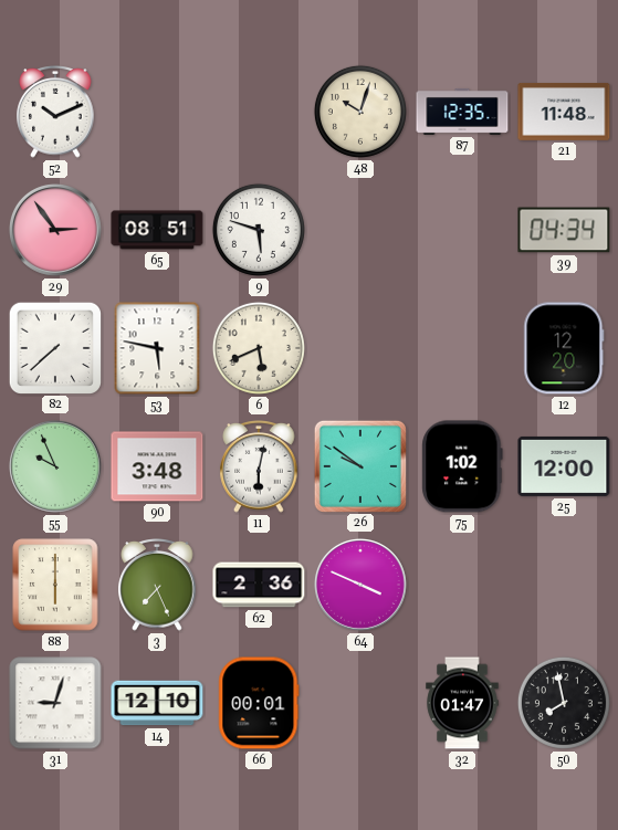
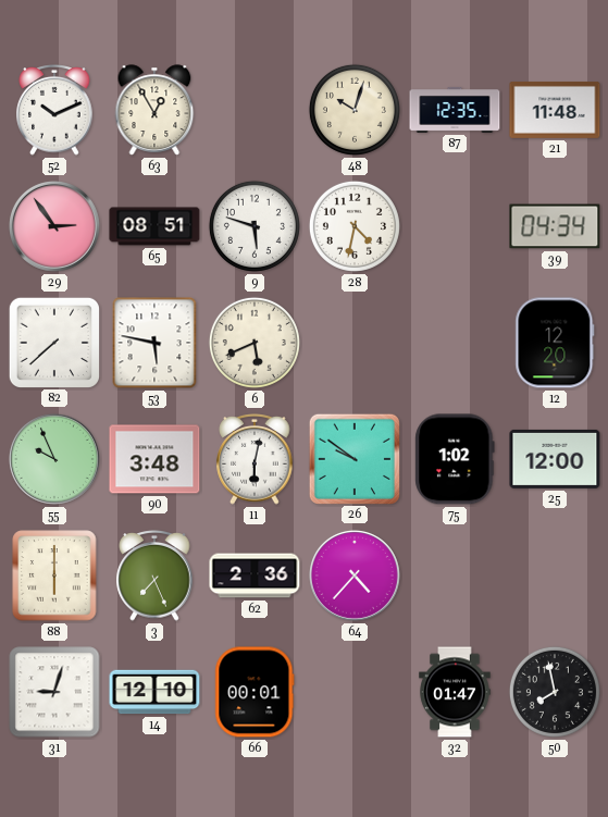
63: none -> 12:55 (154, 110)
28: none -> 4:32 (355, 226)
64: 3:49 -> 4:37 (355, 575)
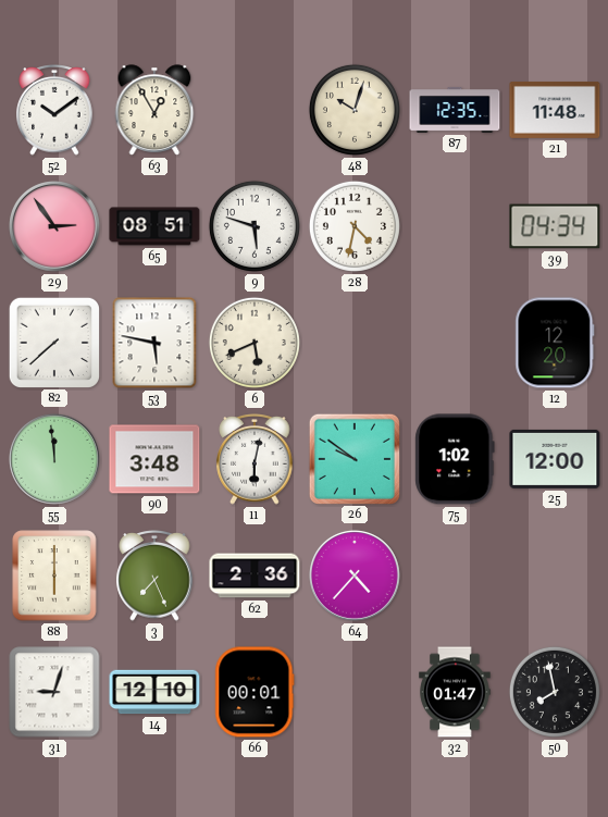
52: 10:11 -> 10:09 (54, 111)
55: 9:56 -> 11:59 (54, 459)
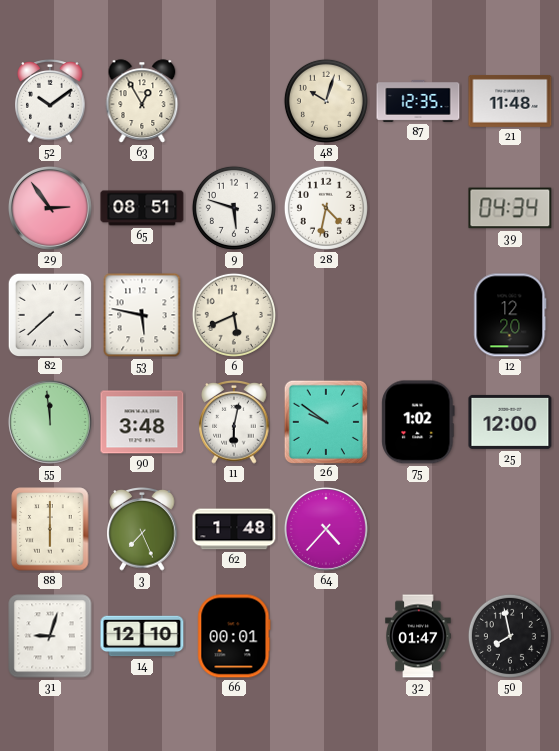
62: 2:36 -> 1:48 (234, 529)
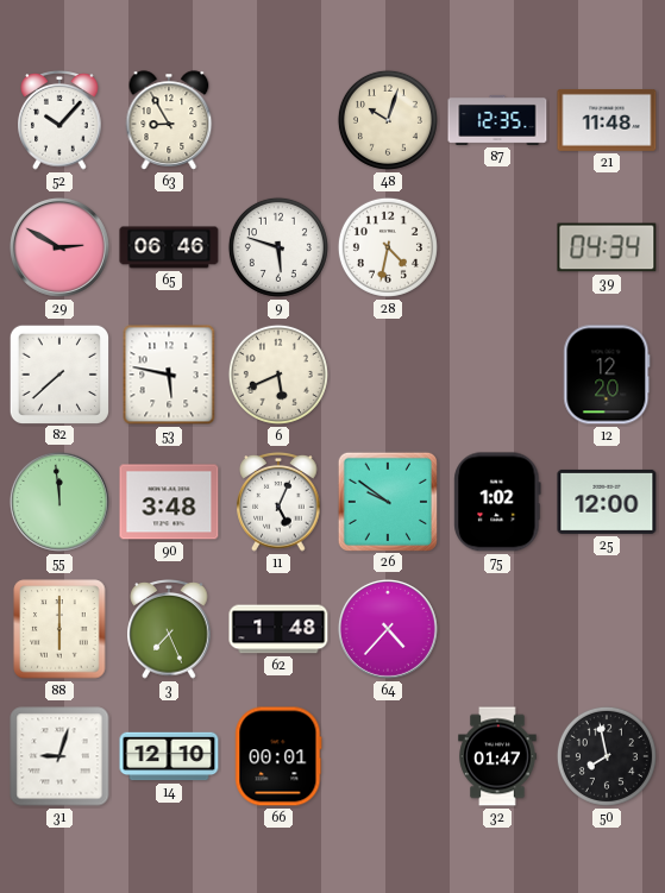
52: 10:09 -> 10:07 (59, 121)
63: 12:55 -> 8:55 (169, 120)
29: 2:54 -> 2:50 (59, 247)
65: 08:51 -> 06:46 (169, 247)
11: 6:02 -> 5:04 (278, 503)
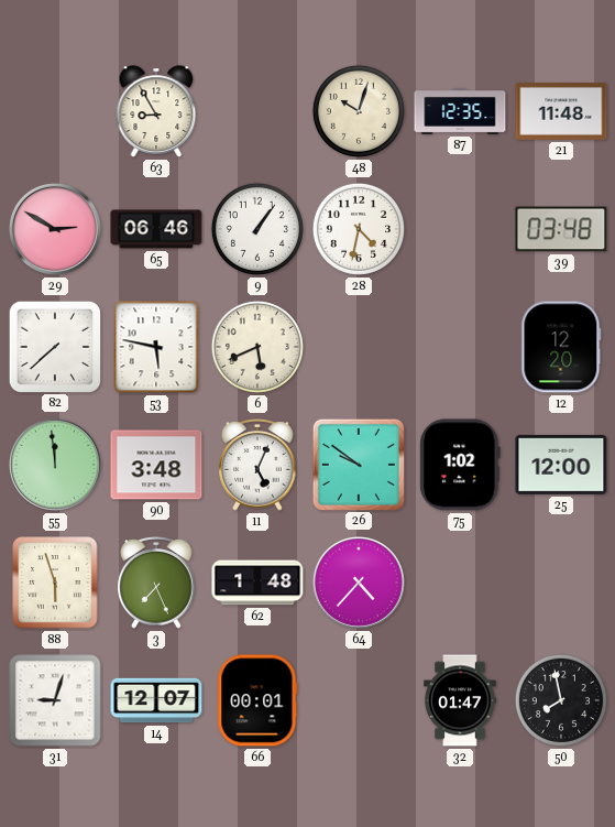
52: 10:07 -> none (59, 121)
9: 5:48 -> 1:06 (257, 229)
39: 04:34 -> 03:48 (561, 229)
88: 6:00 -> 5:57 (55, 583)
14: 12:10 -> 12:07 (156, 700)
